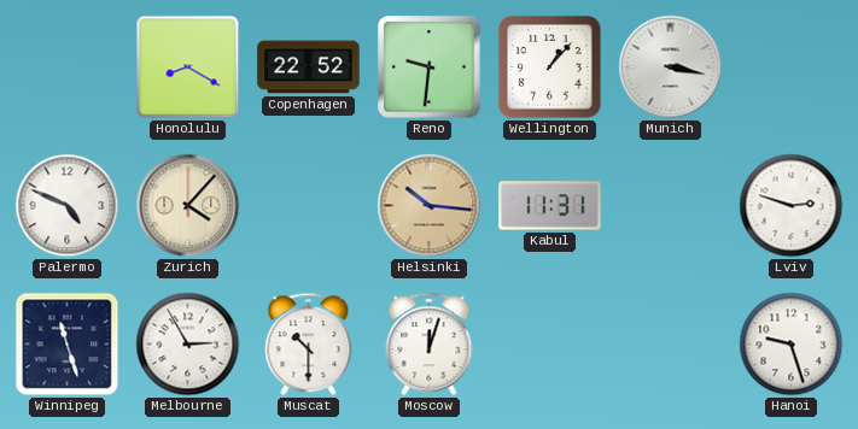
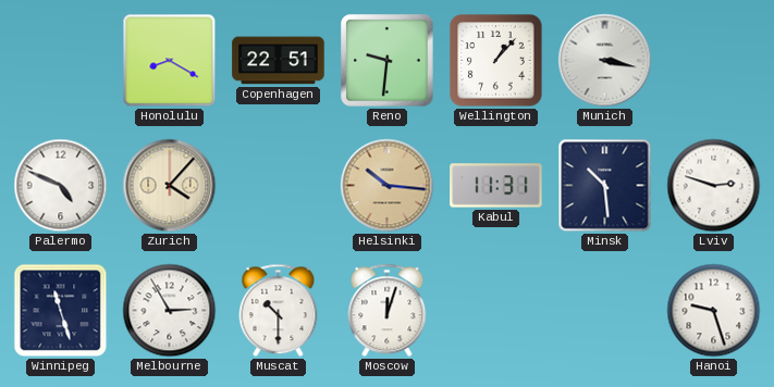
Copenhagen: 22:52 -> 22:51 (279, 61)
Minsk: none -> 10:29 (605, 186)
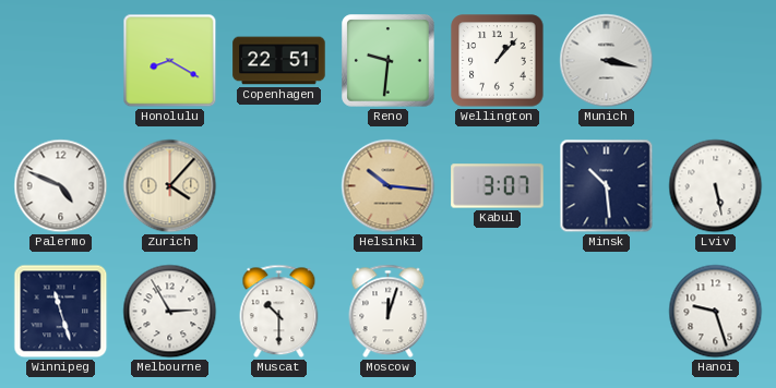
Kabul: 11:31 -> 3:07 (498, 186)
Lviv: 2:48 -> 5:28 (716, 186)
